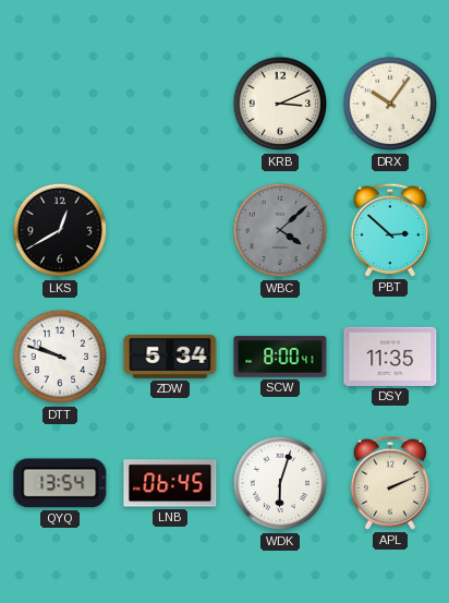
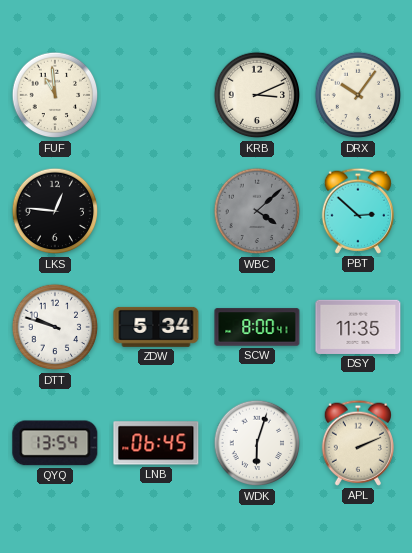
FUF: none -> 10:59 (55, 95)
LKS: 12:40 -> 12:46 (55, 211)
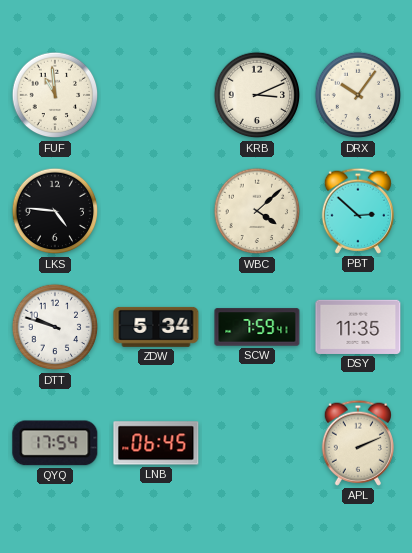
LKS: 12:46 -> 4:46 (55, 211)
WBC dial: grey -> cream (257, 211)
SCW: 8:00 -> 7:59 (257, 327)
QYQ: 13:54 -> 17:54 (55, 443)
WDK: 6:03 -> none (257, 443)
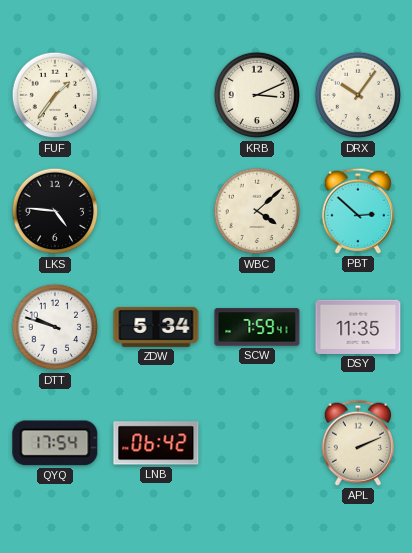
FUF: 10:59 -> 1:36 (55, 95)
LNB: 06:45 -> 06:42 (156, 443)
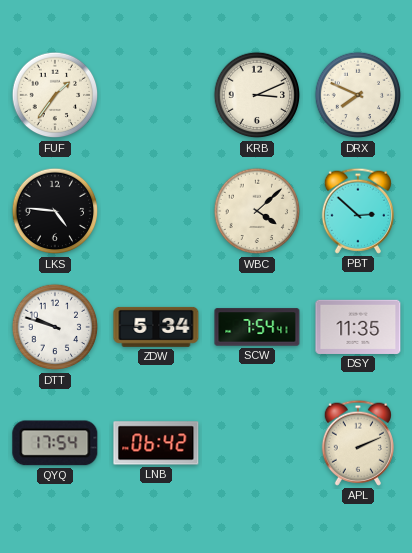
DRX: 10:06 -> 7:49 (358, 95)
SCW: 7:59 -> 7:54 (257, 327)
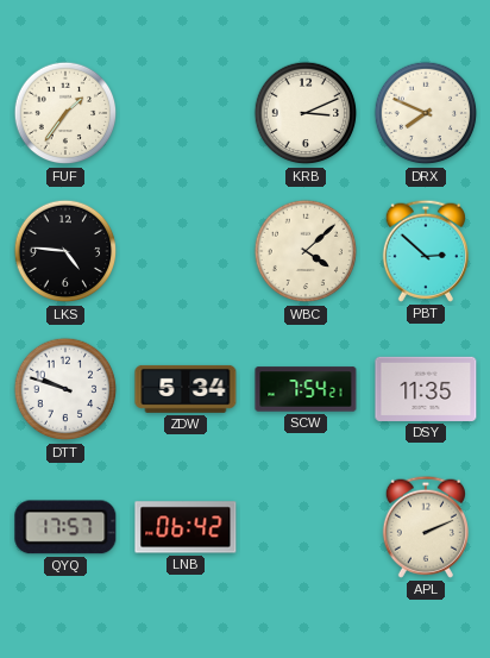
SCW: 7:54:41 -> 7:54:21 (306, 389)
QYQ: 17:54 -> 17:57 (65, 527)
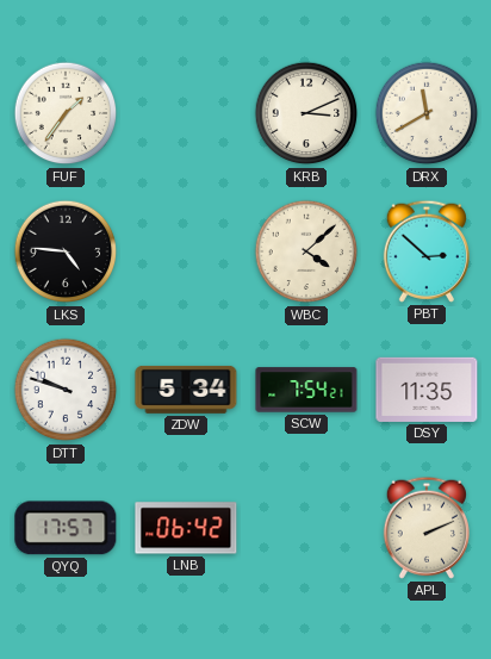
DRX: 7:49 -> 11:40 (427, 113)
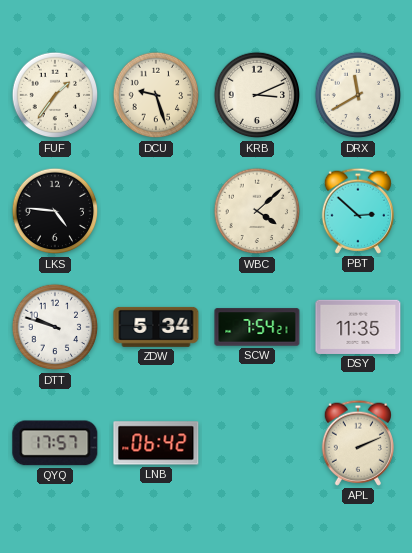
DCU: none -> 9:27 (156, 95)
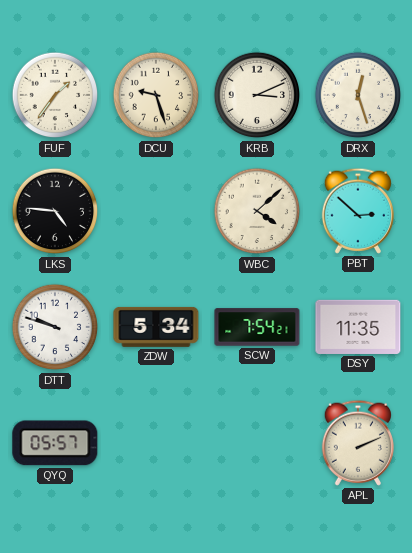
DRX: 11:40 -> 12:27 (358, 95)
QYQ: 17:57 -> 05:57 (55, 443)
LNB: 06:42 -> none (156, 443)
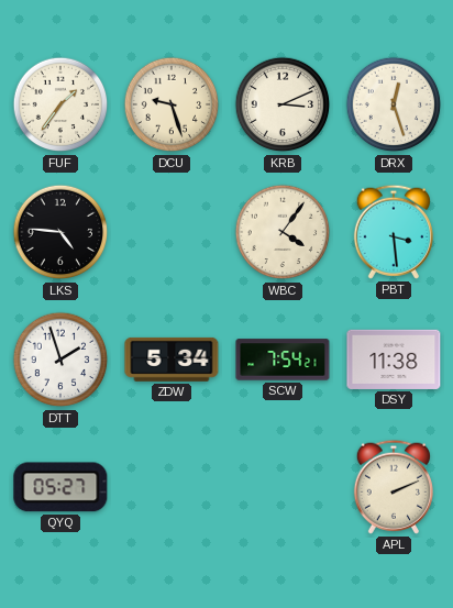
WBC: 4:08 -> 4:06 (283, 232)
PBT: 2:52 -> 3:29 (394, 232)
DTT: 9:48 -> 1:57 (60, 360)
DSY: 11:35 -> 11:38 (394, 360)
QYQ: 05:57 -> 05:27 (60, 487)
